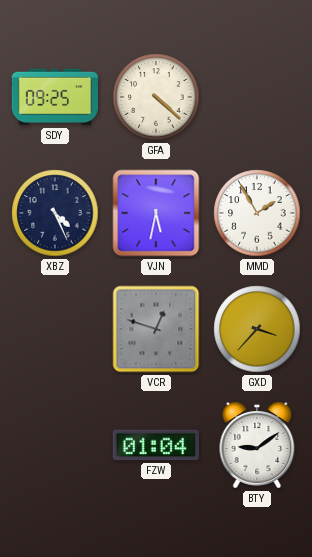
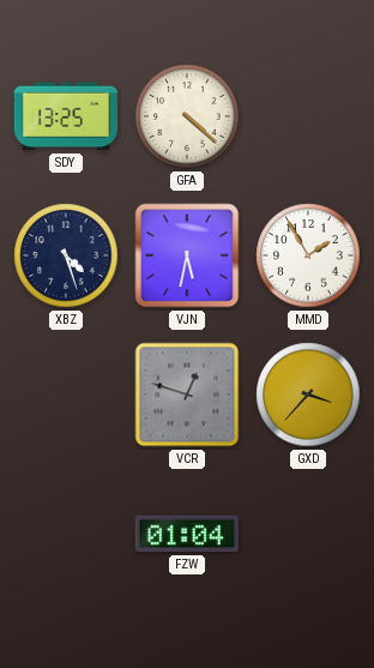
SDY: 09:25 -> 13:25 (65, 116)
XBZ: 4:26 -> 4:27 (66, 255)
BTY: 9:09 -> none (257, 445)
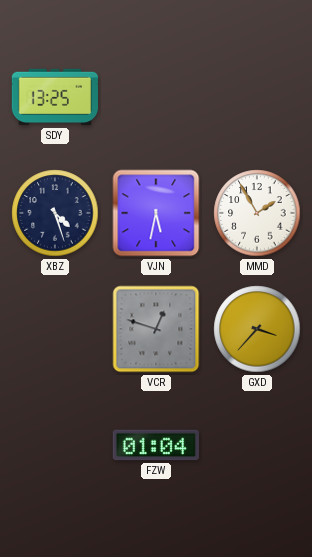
GFA: 4:22 -> none (187, 116)
